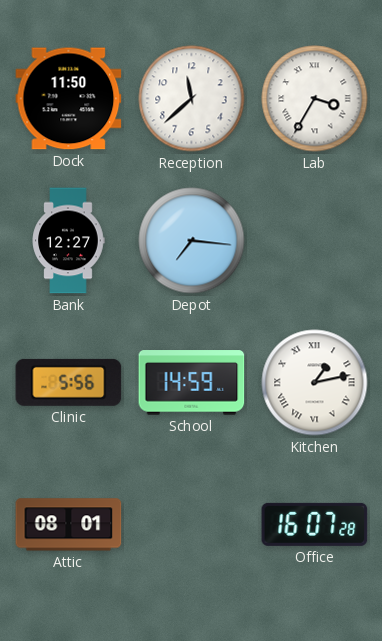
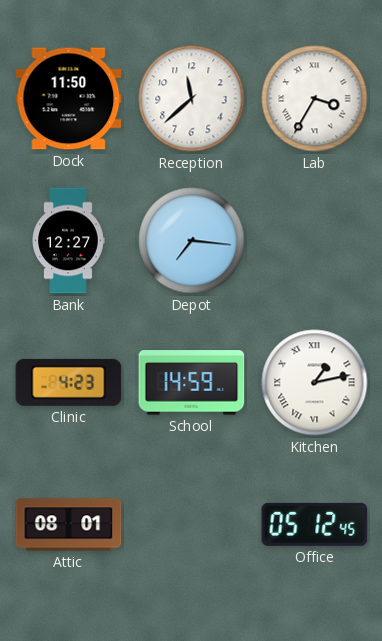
Clinic: 5:56 -> 4:23 (69, 382)
Office: 16:07 -> 05:12 (315, 524)
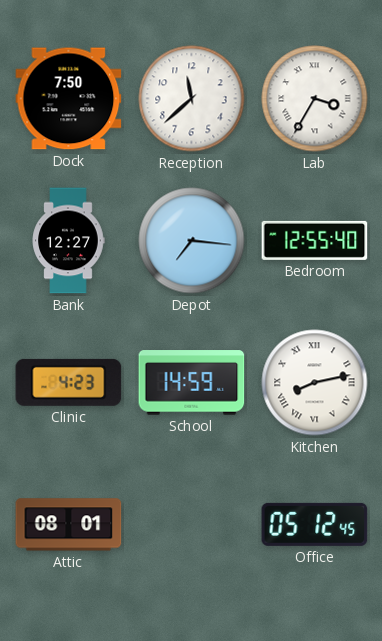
Dock: 11:50 -> 7:50 (69, 99)
Bedroom: none -> 12:55 (315, 240)
Kitchen: 1:13 -> 8:13 (315, 383)
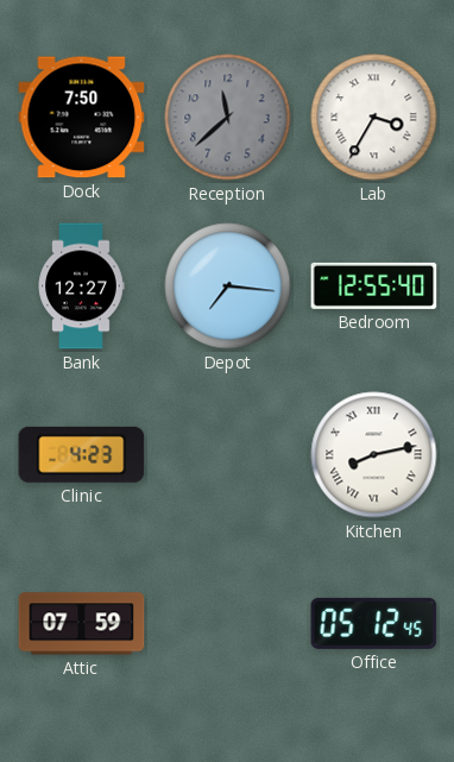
Reception dial: white -> grey (228, 118)
School: 14:59 -> none (192, 383)
Attic: 08:01 -> 07:59 (82, 624)
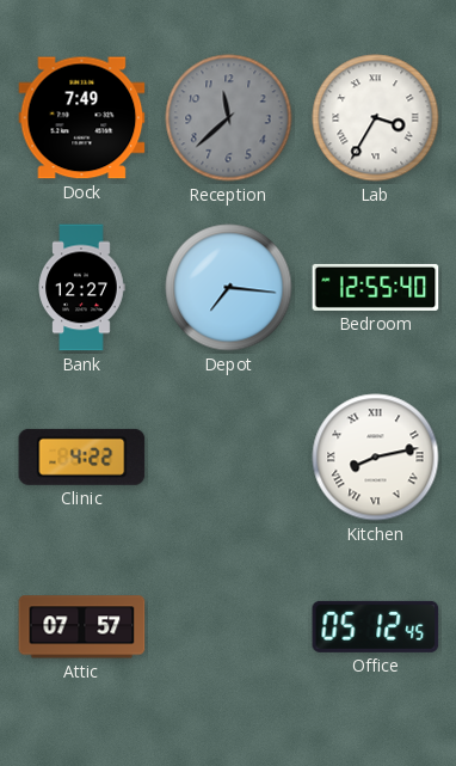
Dock: 7:50 -> 7:49 (82, 118)
Clinic: 4:23 -> 4:22 (82, 456)
Attic: 07:59 -> 07:57 (82, 627)
